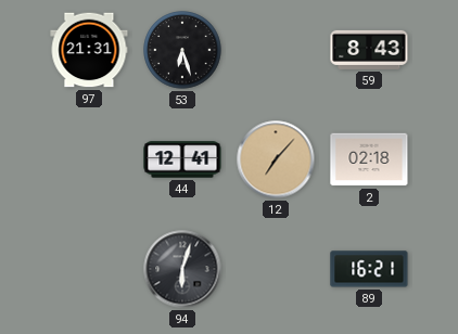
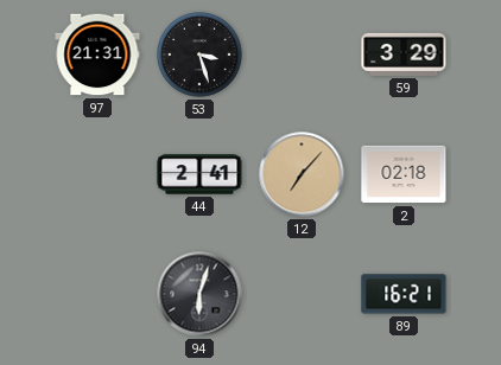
53: 6:27 -> 3:27 (199, 55)
59: 8:43 -> 3:29 (404, 55)
44: 12:41 -> 2:41 (199, 174)
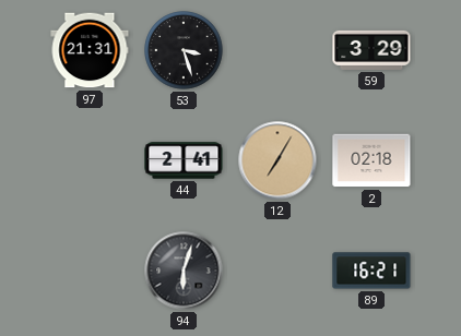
12: 7:07 -> 7:05 (277, 160)
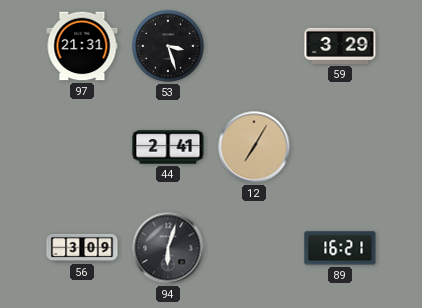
2: 02:18 -> none (371, 160)
56: none -> 3:09 (82, 248)
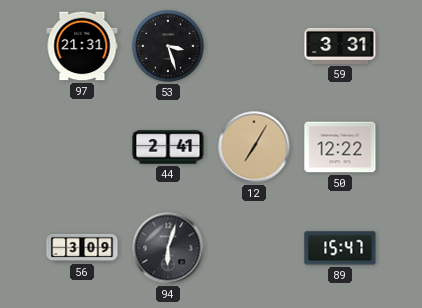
59: 3:29 -> 3:31 (340, 46)
50: none -> 12:22 (340, 147)
89: 16:21 -> 15:47 (340, 248)
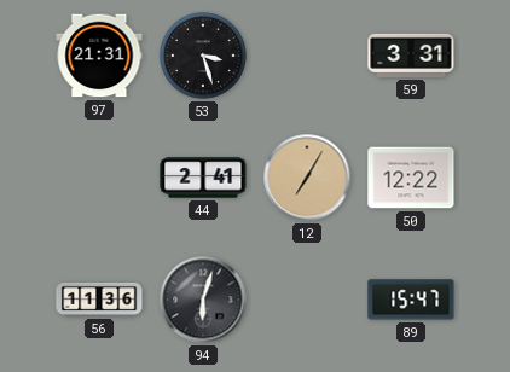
56: 3:09 -> 11:36 (99, 300)
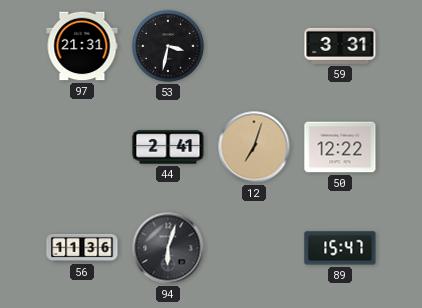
53: 3:27 -> 3:32 (168, 46)
12: 7:05 -> 7:03 (254, 147)
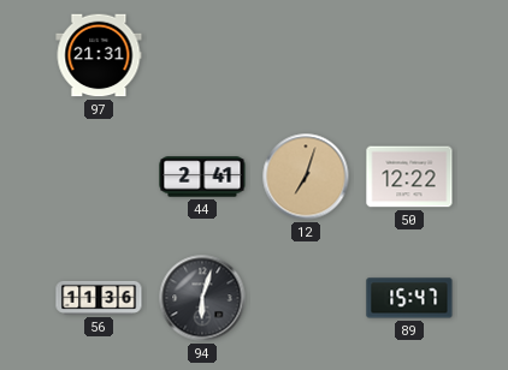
53: 3:32 -> none (168, 46)
59: 3:31 -> none (340, 46)
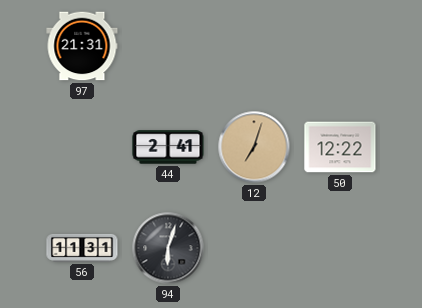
56: 11:36 -> 11:31 (82, 248)
89: 15:47 -> none (409, 298)
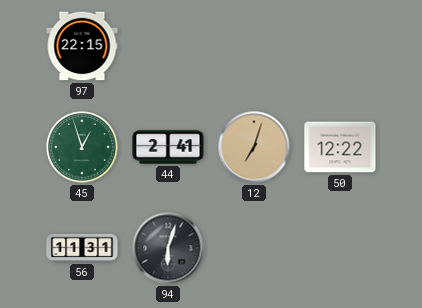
97: 21:31 -> 22:15 (82, 46)
45: none -> 12:57 (82, 147)
